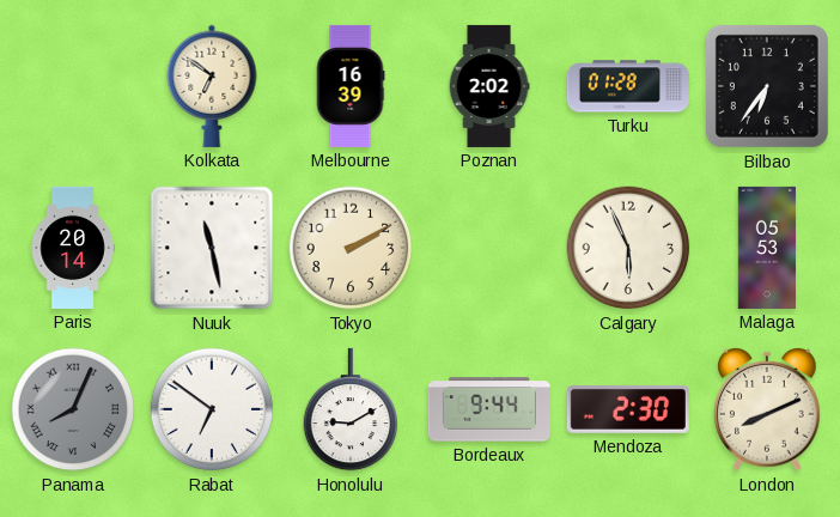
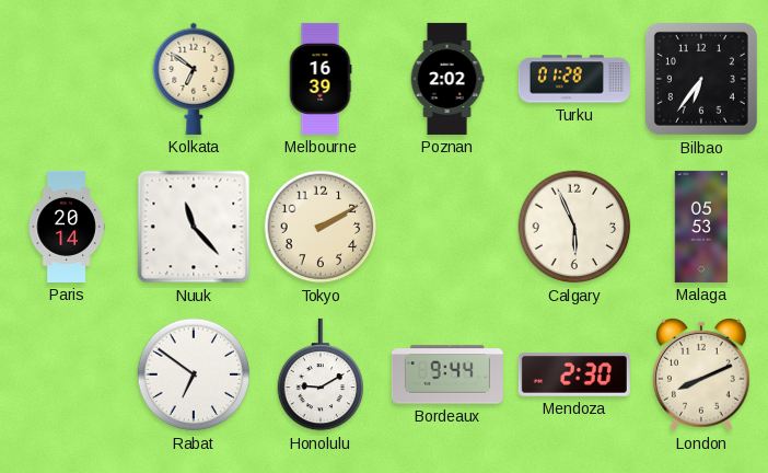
Nuuk: 11:28 -> 11:23 (194, 227)
Panama: 8:04 -> none (73, 409)
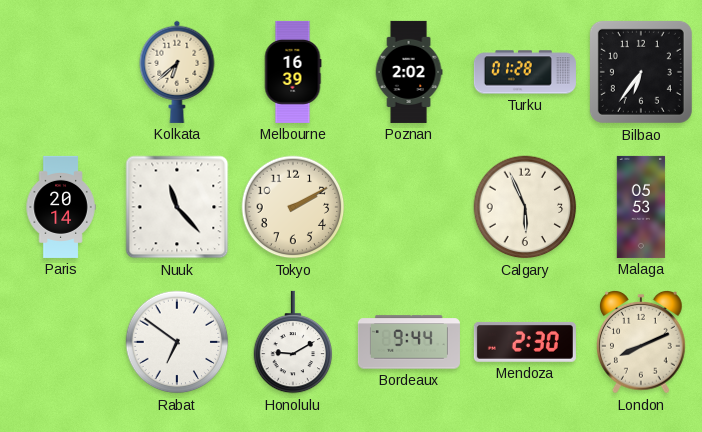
Kolkata: 6:51 -> 6:38 (177, 72)
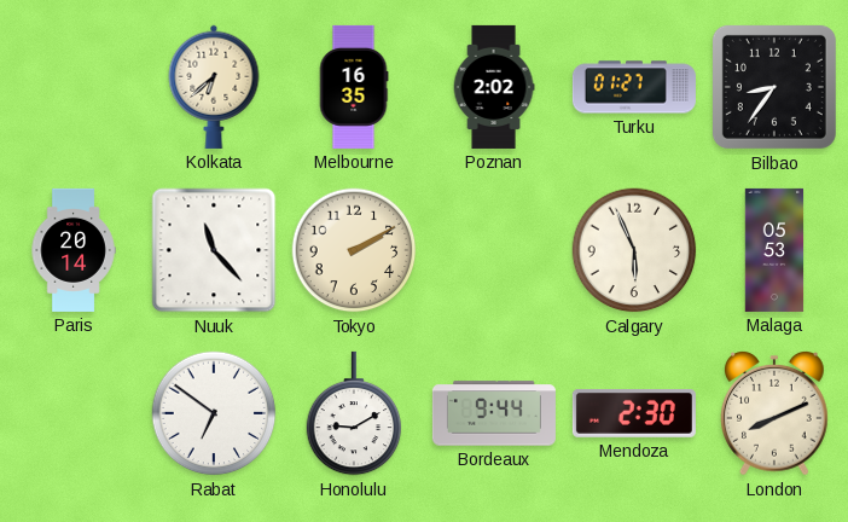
Melbourne: 16:39 -> 16:35 (354, 87)
Turku: 01:28 -> 01:27 (634, 87)
Bilbao: 6:36 -> 8:36 (774, 87)
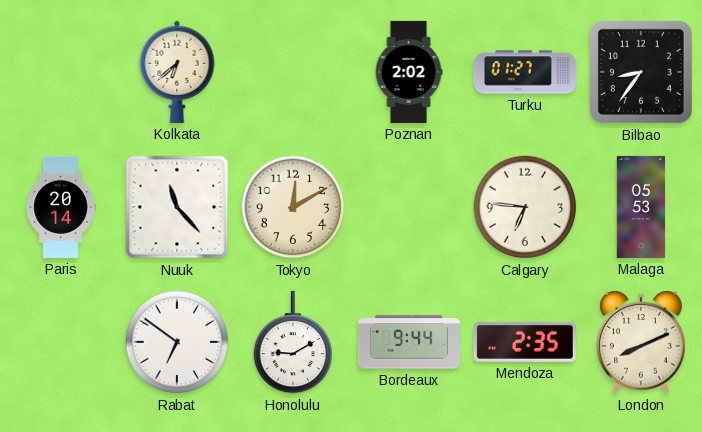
Melbourne: 16:35 -> none (354, 87)
Tokyo: 2:10 -> 12:10 (293, 207)
Calgary: 5:56 -> 6:46 (525, 207)
Mendoza: 2:30 -> 2:35 (525, 342)
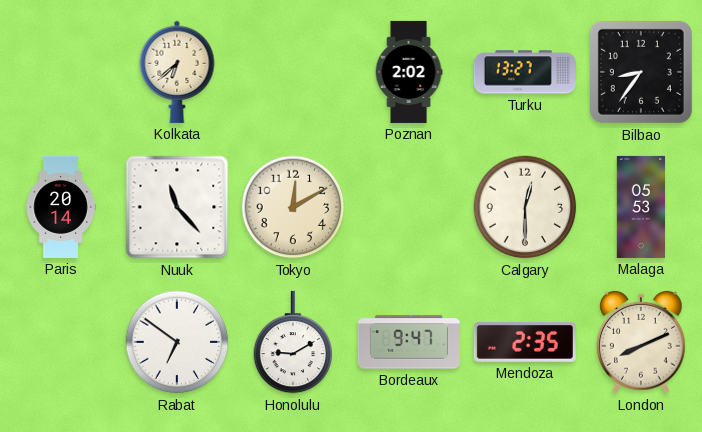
Turku: 01:27 -> 13:27 (525, 72)
Calgary: 6:46 -> 12:30 (525, 207)
Bordeaux: 9:44 -> 9:47 (409, 342)
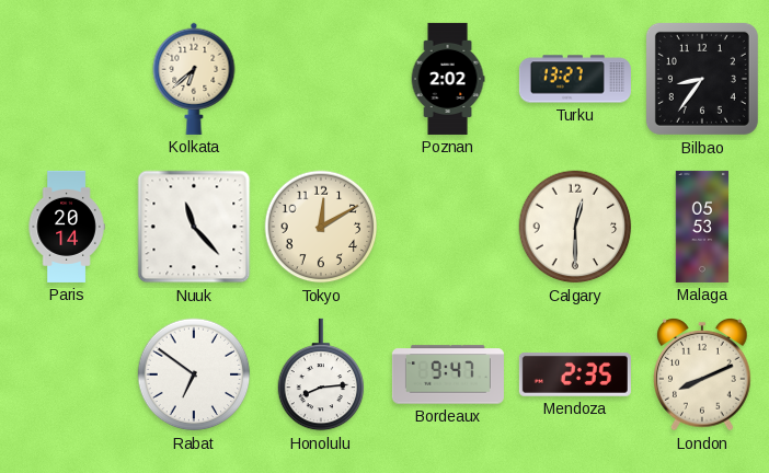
Honolulu: 9:10 -> 8:14 (321, 374)
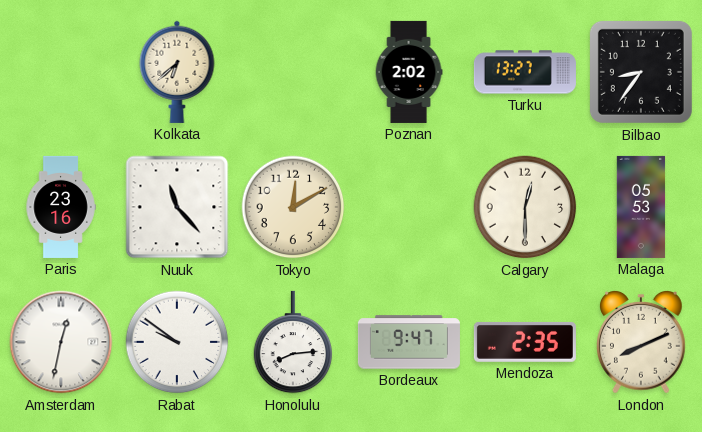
Paris: 20:14 -> 23:16 (61, 207)
Amsterdam: none -> 12:32 (61, 342)
Rabat: 6:51 -> 9:51 (177, 342)
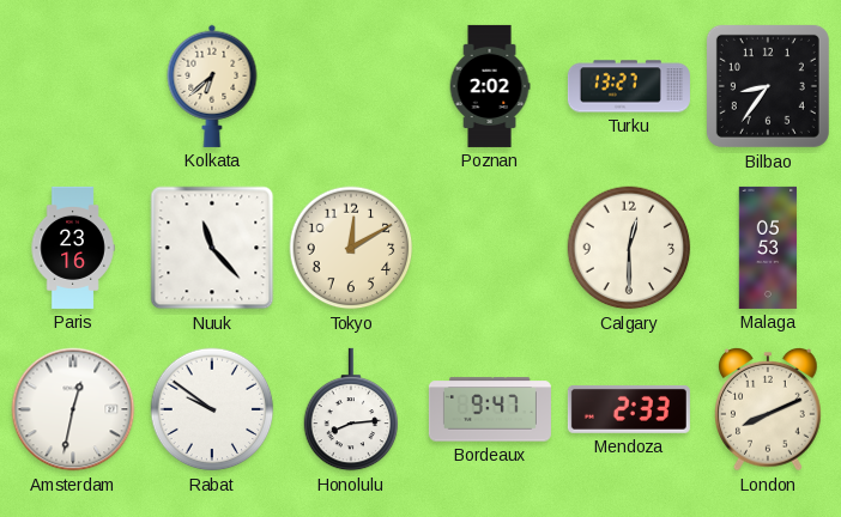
Mendoza: 2:35 -> 2:33 (629, 409)
